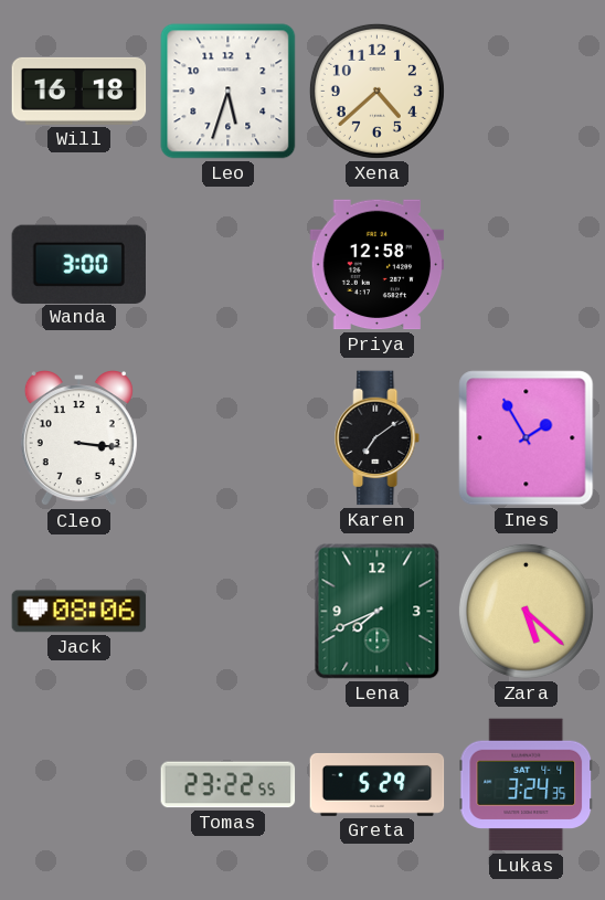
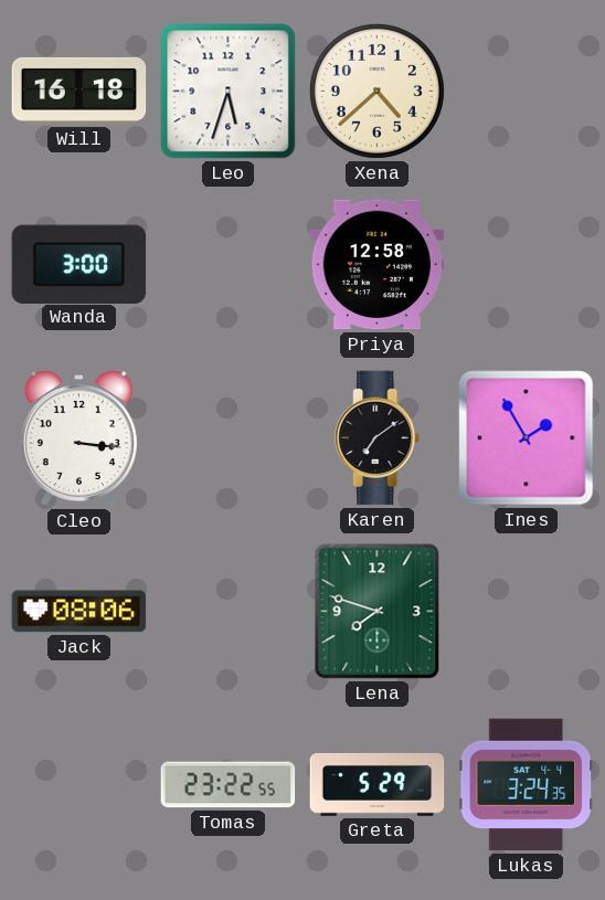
Lena: 7:41 -> 7:48 (378, 612)
Zara: 5:22 -> none (526, 611)
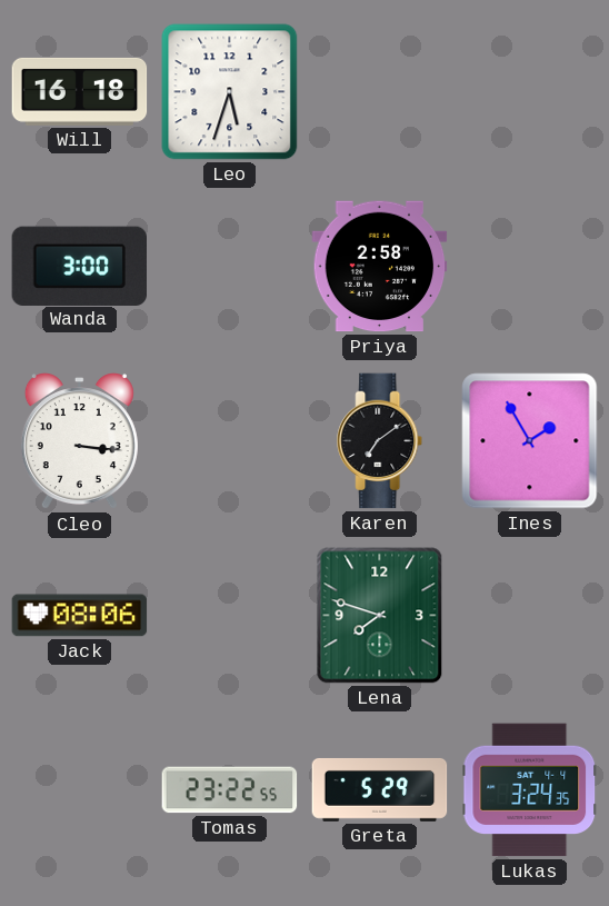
Xena: 4:38 -> none (376, 91)
Priya: 12:58 -> 2:58 (380, 267)
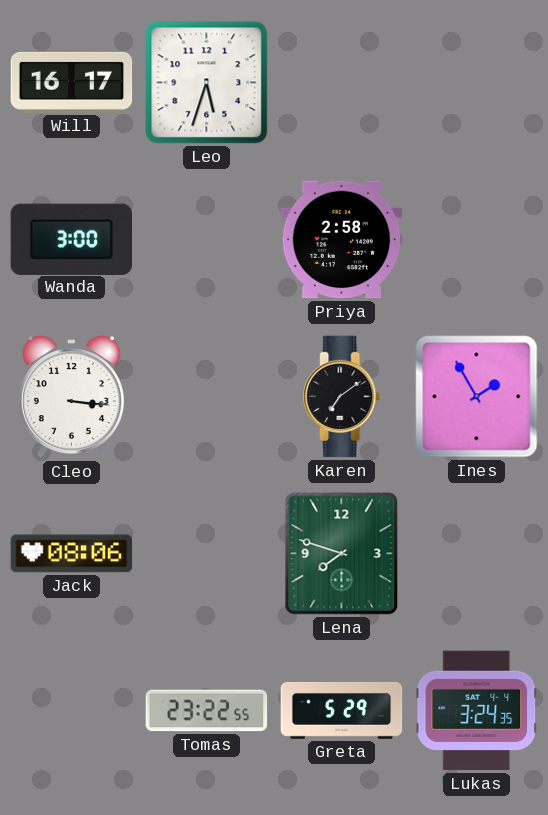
Will: 16:18 -> 16:17 (72, 82)
